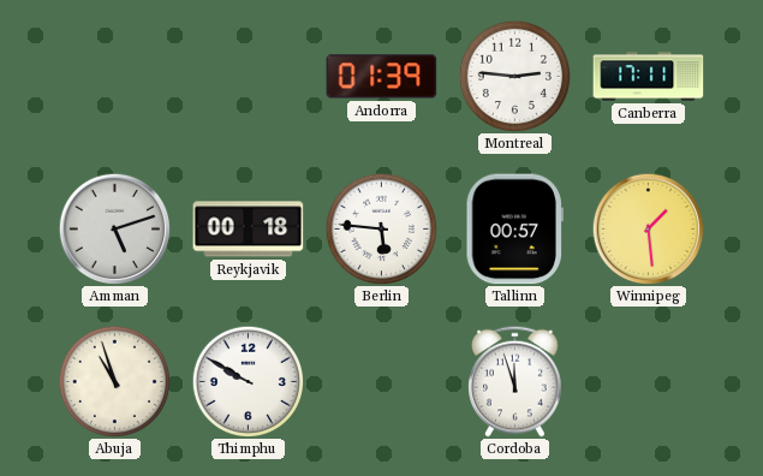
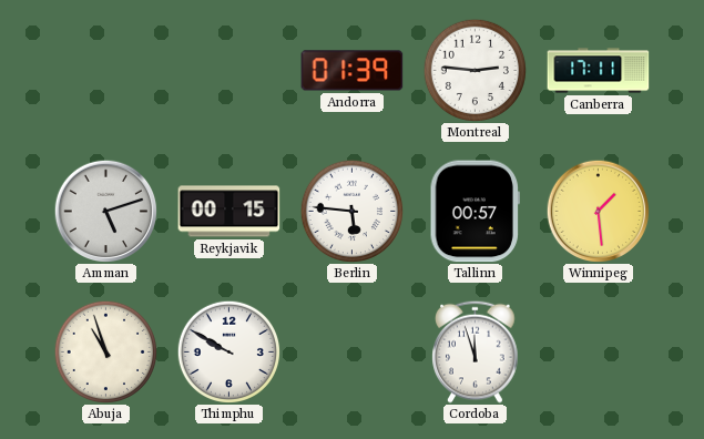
Reykjavik: 00:18 -> 00:15 (229, 212)
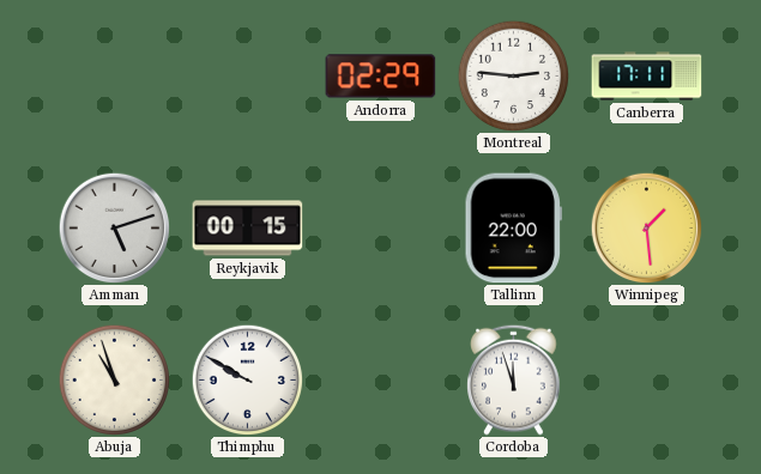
Andorra: 01:39 -> 02:29 (381, 77)
Berlin: 5:46 -> none (351, 211)
Tallinn: 00:57 -> 22:00 (513, 229)
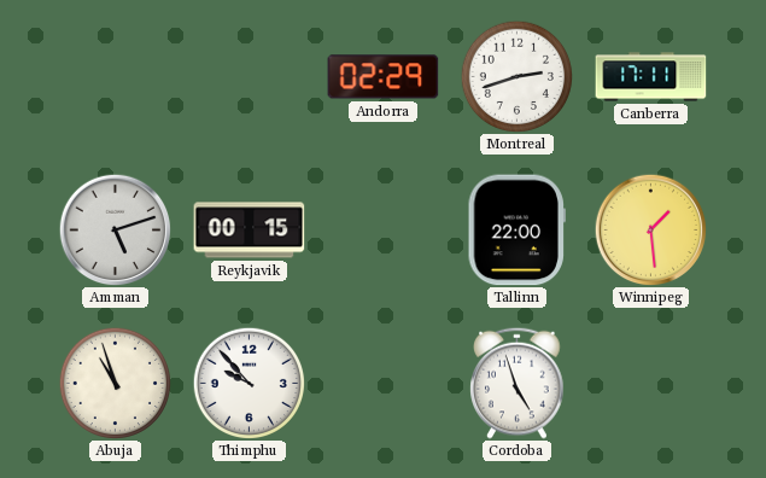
Montreal: 2:46 -> 2:42 (516, 76)
Thimphu: 9:50 -> 9:53 (248, 383)
Cordoba: 11:57 -> 4:57 (518, 383)
